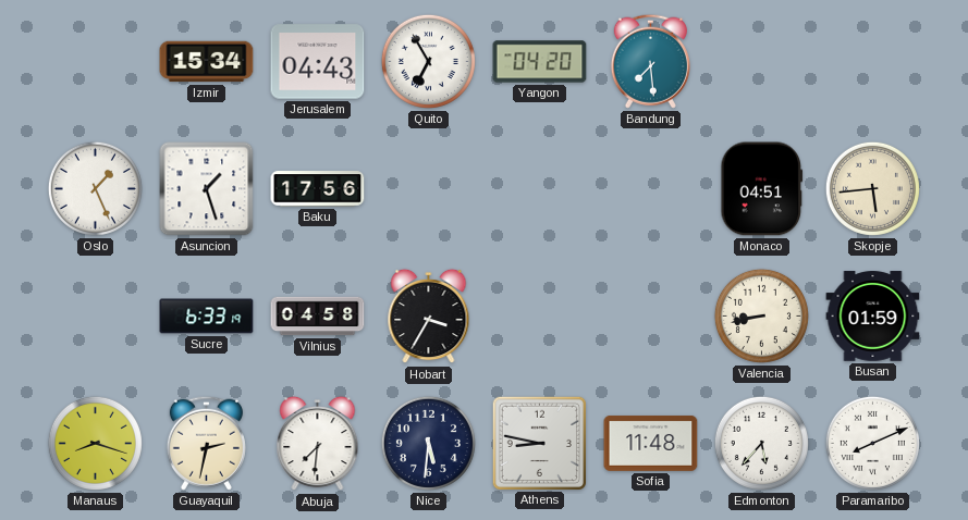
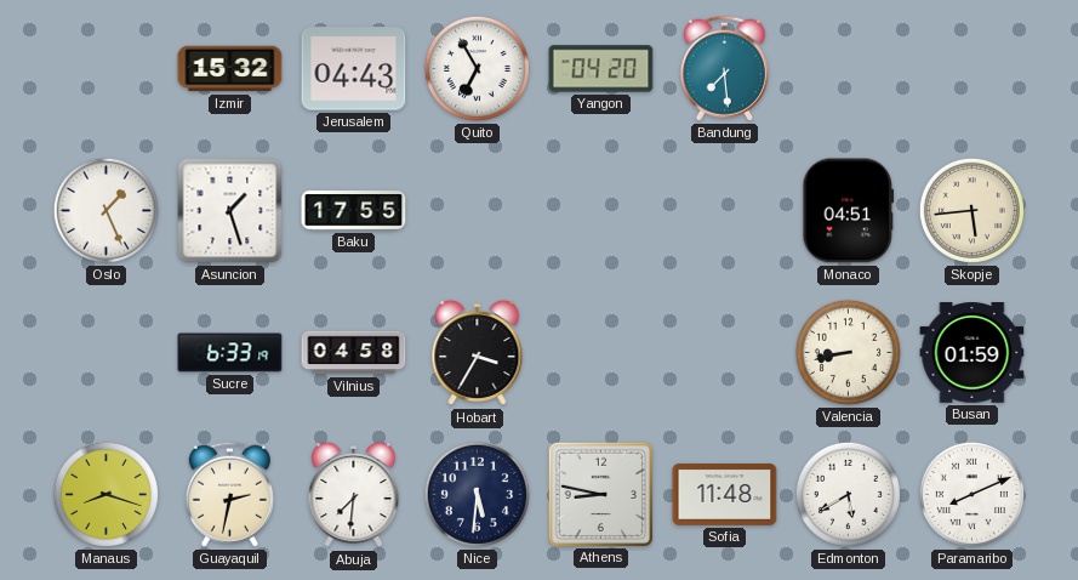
Izmir: 15:34 -> 15:32 (230, 69)
Baku: 17:56 -> 17:55 (354, 211)
Edmonton: 5:37 -> 5:40 (848, 494)
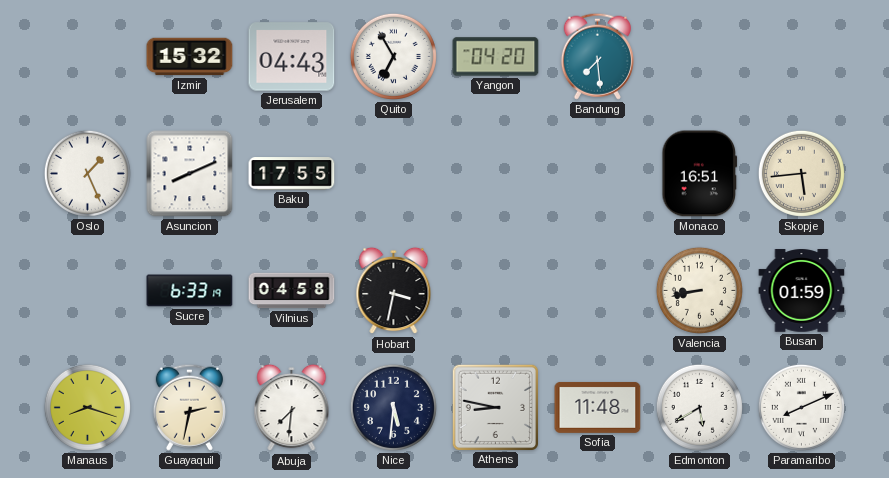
Asuncion: 1:27 -> 8:11 (190, 174)
Monaco: 04:51 -> 16:51 (700, 174)
Hobart: 3:35 -> 3:32 (394, 291)
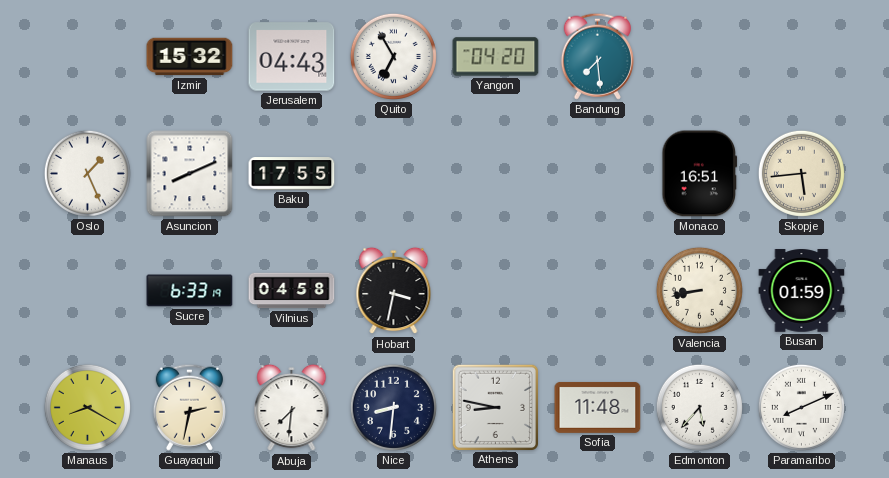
Manaus: 8:18 -> 8:20 (87, 407)
Nice: 5:31 -> 8:31 (393, 407)
Edmonton: 5:40 -> 5:37 (699, 407)
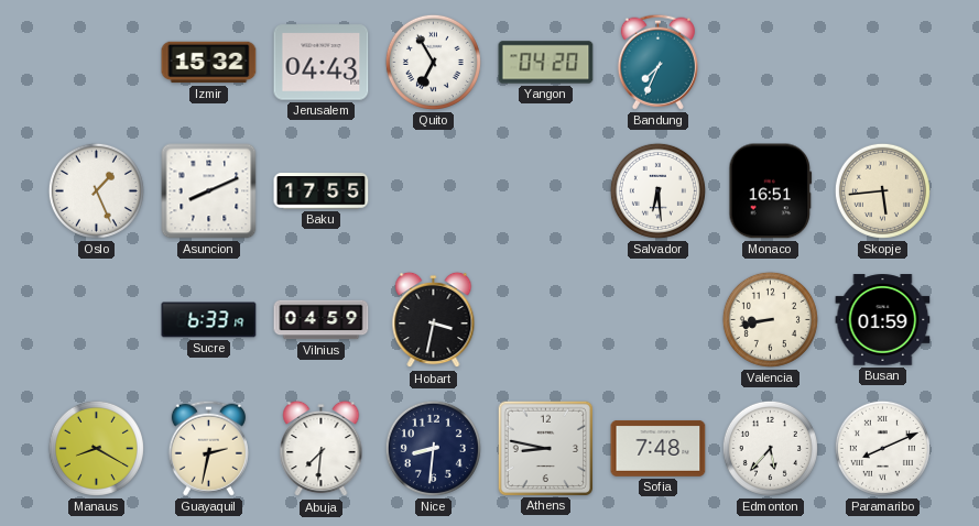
Bandung: 7:29 -> 7:34 (657, 62)
Salvador: none -> 6:29 (657, 190)
Vilnius: 04:58 -> 04:59 (322, 320)
Sofia: 11:48 -> 7:48 (659, 448)
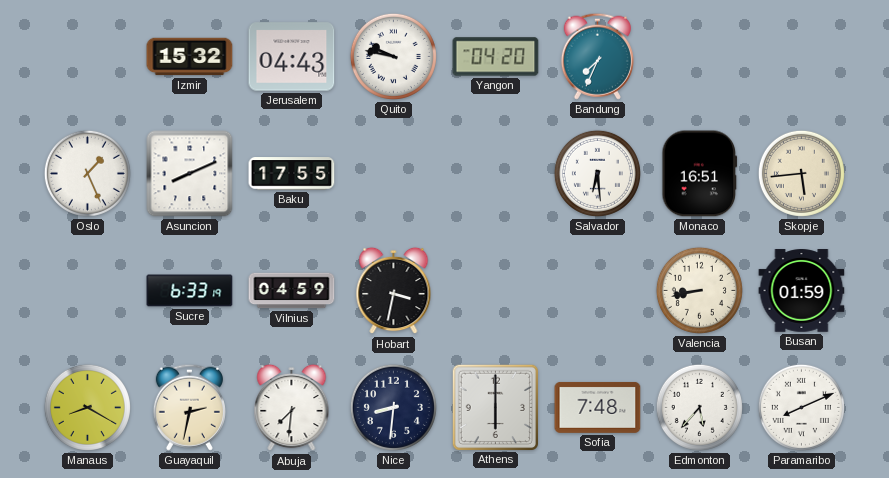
Quito: 6:55 -> 9:47 (393, 56)
Athens: 8:47 -> 6:00 (495, 407)
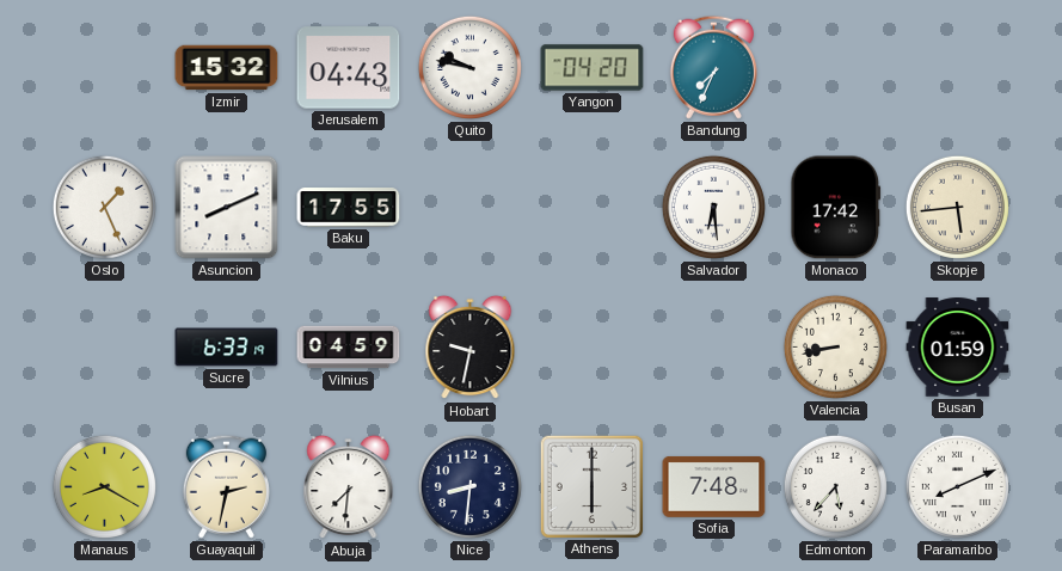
Monaco: 16:51 -> 17:42 (836, 208)
Hobart: 3:32 -> 9:32 (471, 348)
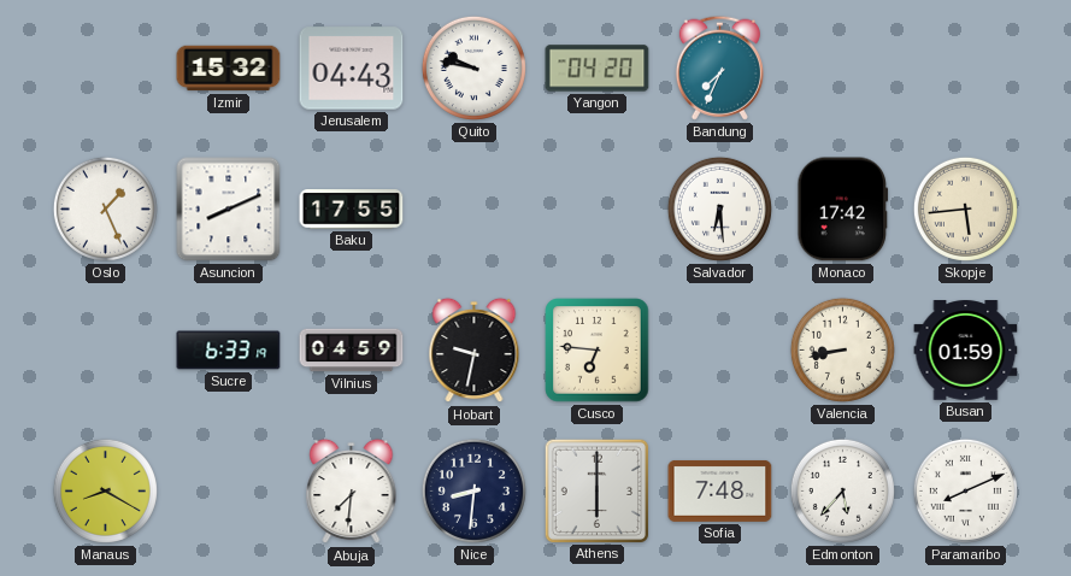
Cusco: none -> 6:46 (598, 351)
Guayaquil: 2:32 -> none (226, 486)
